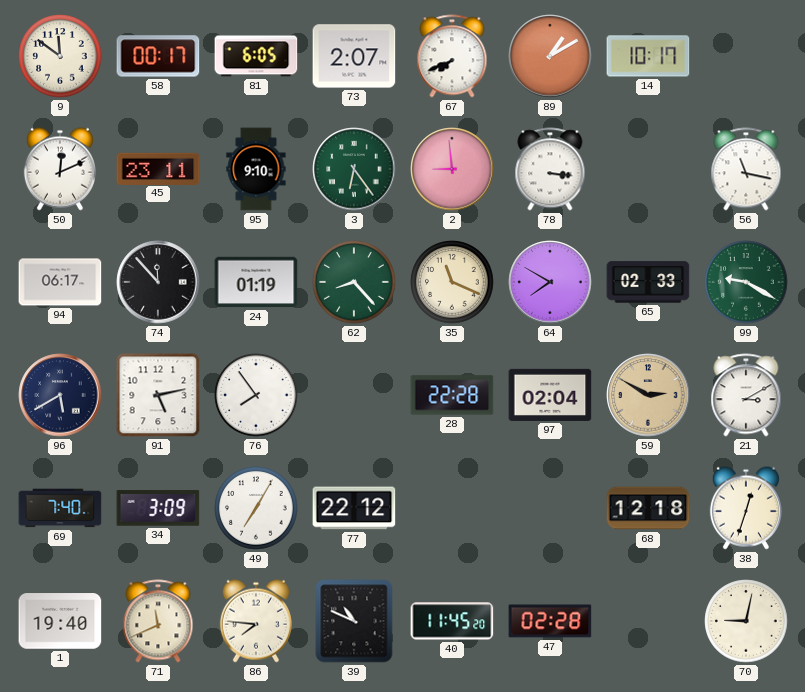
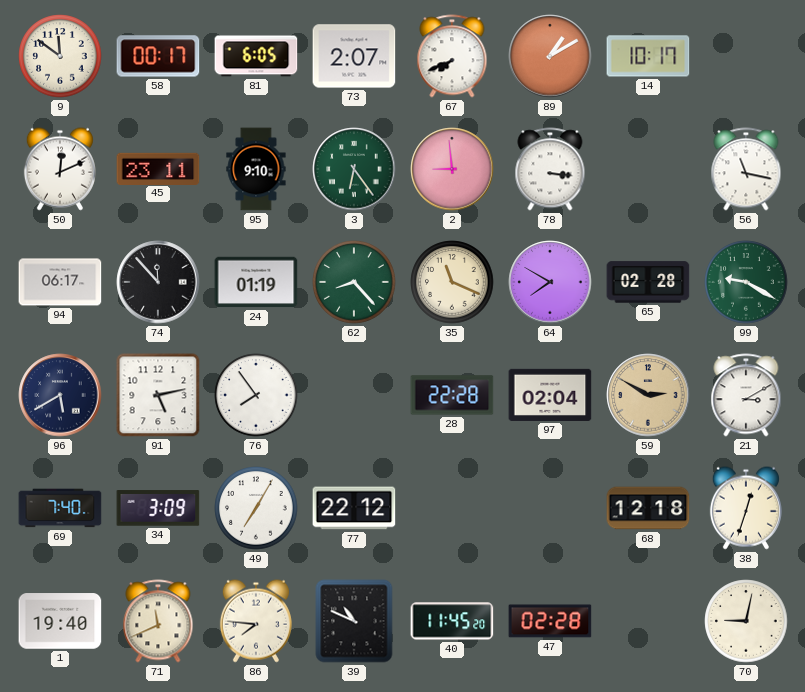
65: 02:33 -> 02:28 (648, 282)
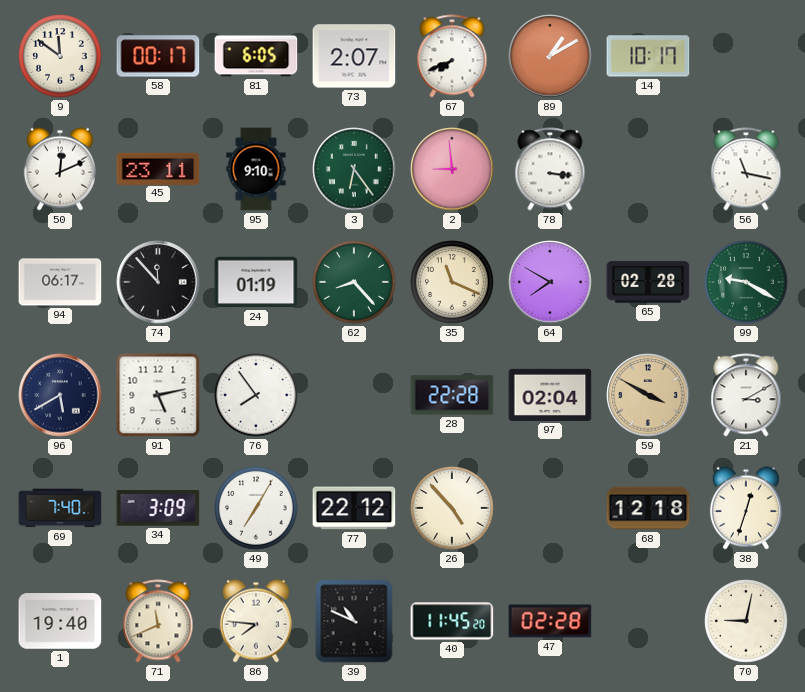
59: 2:50 -> 3:50 (648, 395)
26: none -> 4:53 (452, 508)
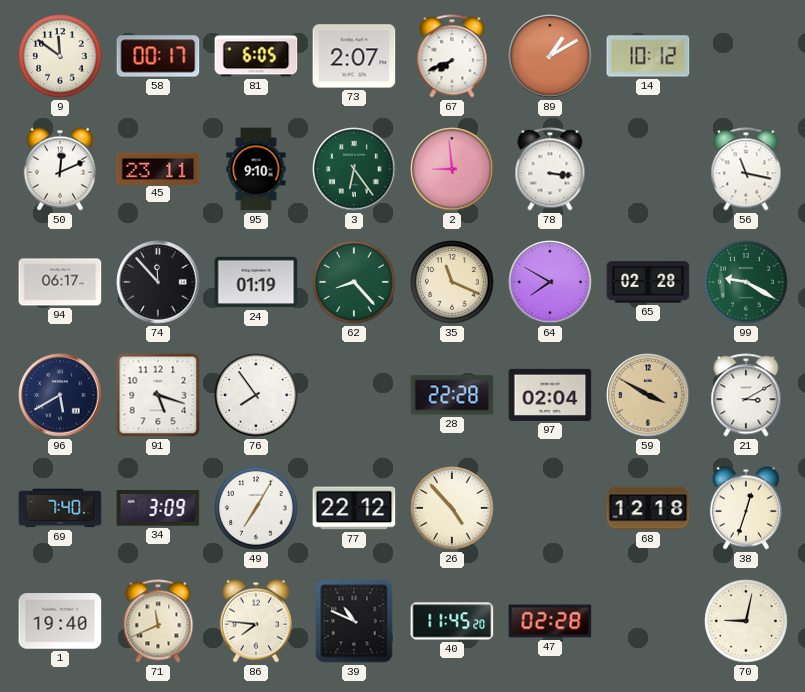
14: 10:17 -> 10:12 (648, 56)
91: 5:13 -> 5:18 (158, 395)
